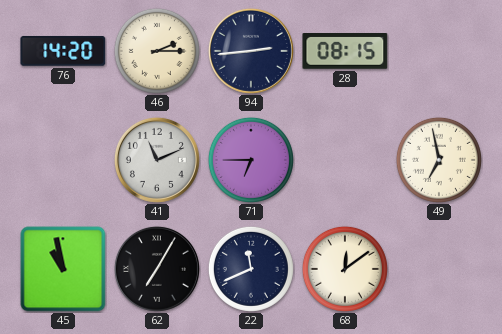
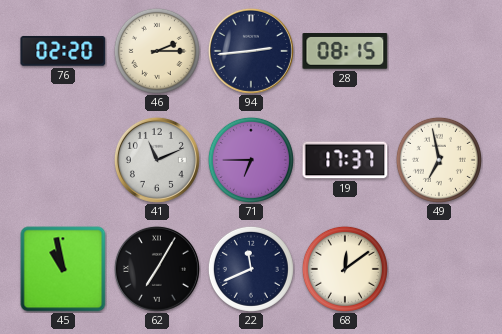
76: 14:20 -> 02:20 (63, 51)
19: none -> 17:37 (345, 160)
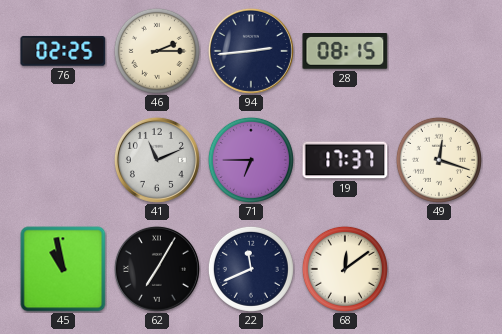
76: 02:20 -> 02:25 (63, 51)
49: 6:58 -> 12:18 (439, 160)
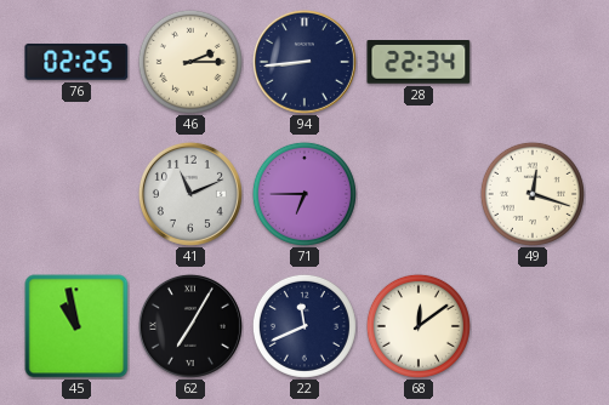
94: 2:44 -> 8:44 (304, 62)
28: 08:15 -> 22:34 (419, 63)
19: 17:37 -> none (345, 160)
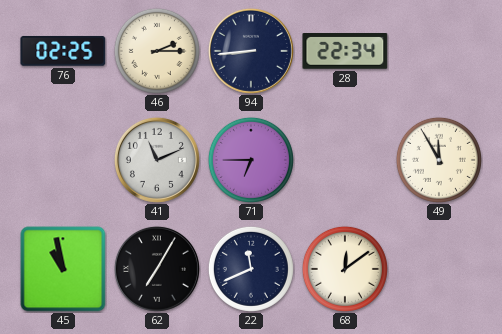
49: 12:18 -> 11:55 (439, 160)
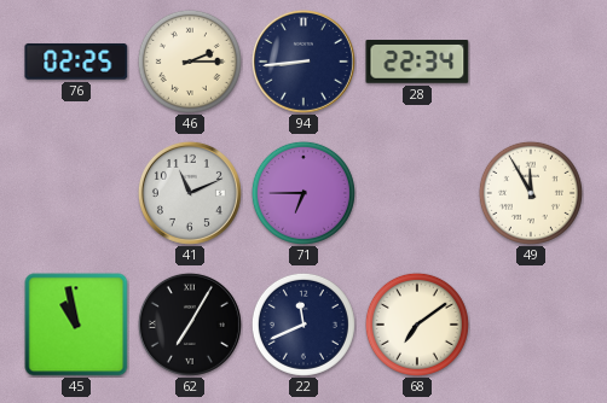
68: 12:09 -> 7:09 (417, 325)
